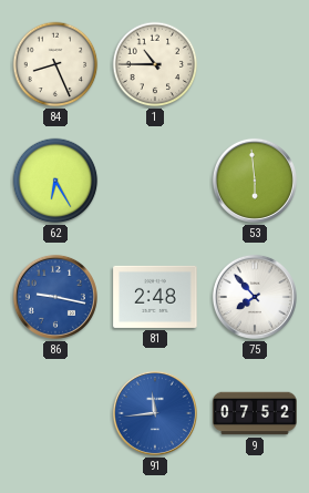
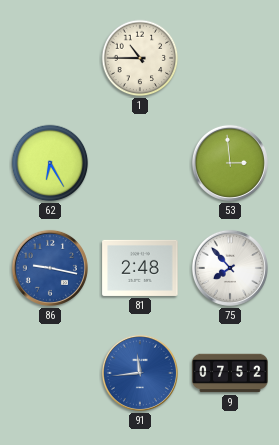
84: 8:26 -> none (55, 64)
53: 5:59 -> 2:59 (230, 163)
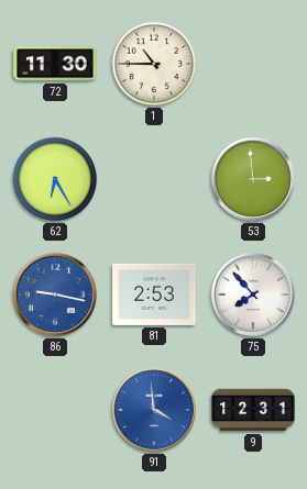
72: none -> 11:30 (55, 64)
81: 2:48 -> 2:53 (154, 294)
91: 11:44 -> 3:59 (154, 410)
9: 07:52 -> 12:31 (253, 410)
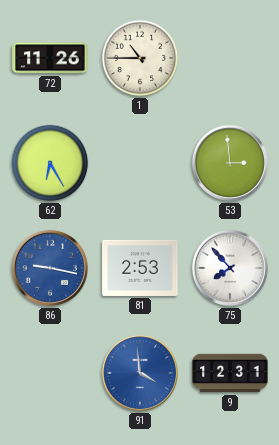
72: 11:30 -> 11:26 (50, 58)
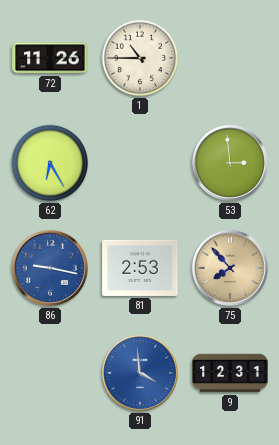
75 dial: white -> champagne (230, 268)
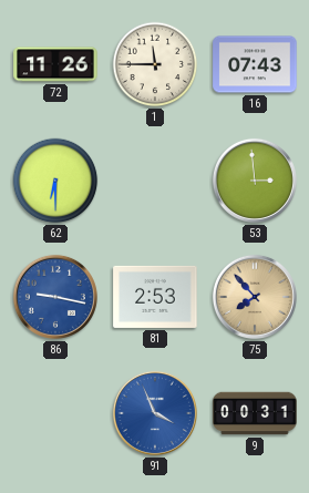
1: 10:45 -> 11:45 (155, 64)
16: none -> 07:43 (255, 64)
62: 6:25 -> 6:30 (55, 181)
91: 3:59 -> 3:56 (155, 413)
9: 12:31 -> 00:31 (255, 413)
